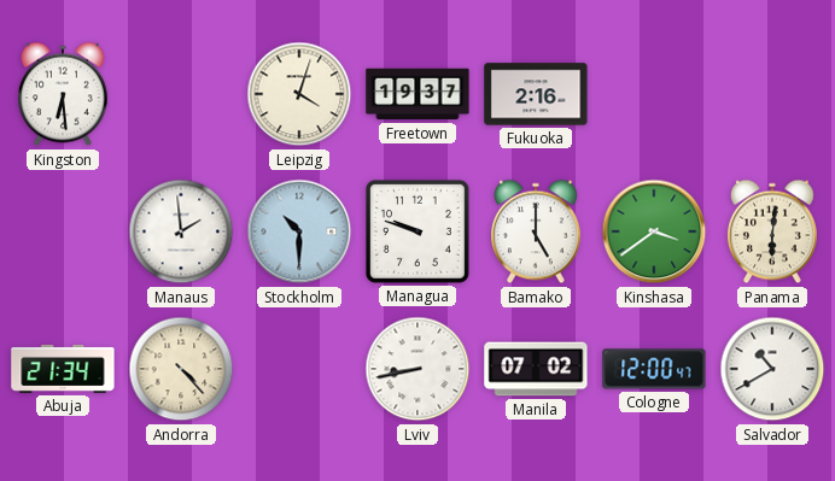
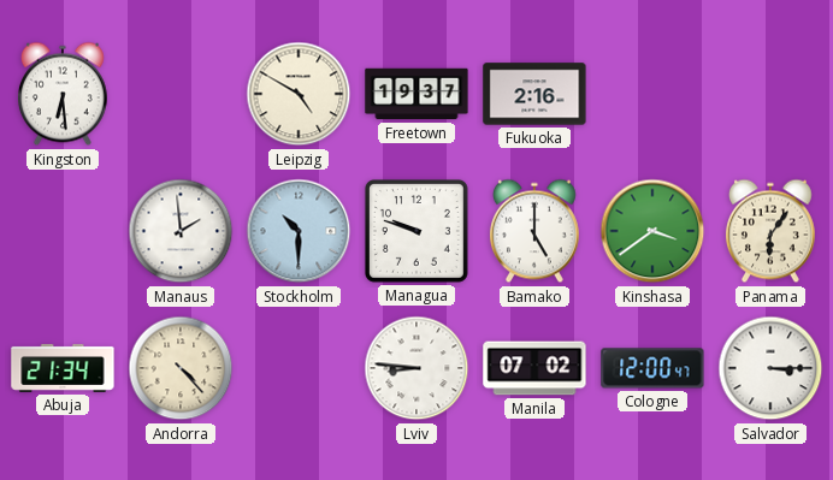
Leipzig: 4:03 -> 4:50 (299, 94)
Panama: 6:01 -> 6:06 (770, 231)
Lviv: 8:43 -> 8:46 (416, 368)
Salvador: 10:40 -> 3:15 (770, 368)
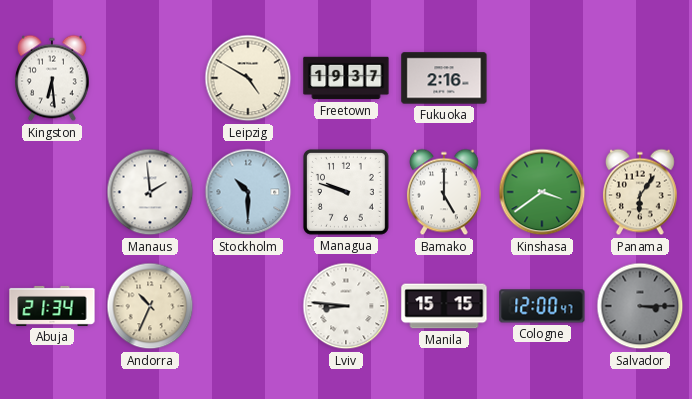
Andorra: 4:23 -> 10:34 (150, 306)
Manila: 07:02 -> 15:15 (444, 306)
Salvador dial: white -> grey (640, 306)
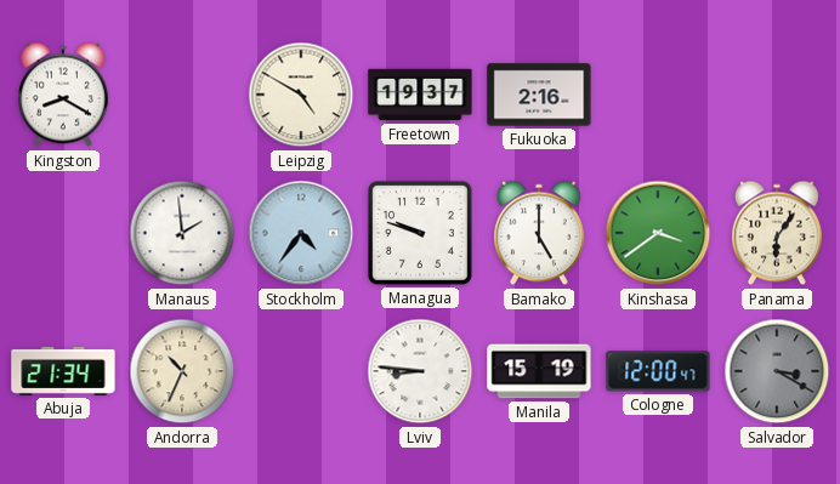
Kingston: 6:29 -> 8:20 (63, 95)
Stockholm: 10:30 -> 4:36 (301, 233)
Manila: 15:15 -> 15:19 (539, 371)
Salvador: 3:15 -> 3:20 (777, 371)
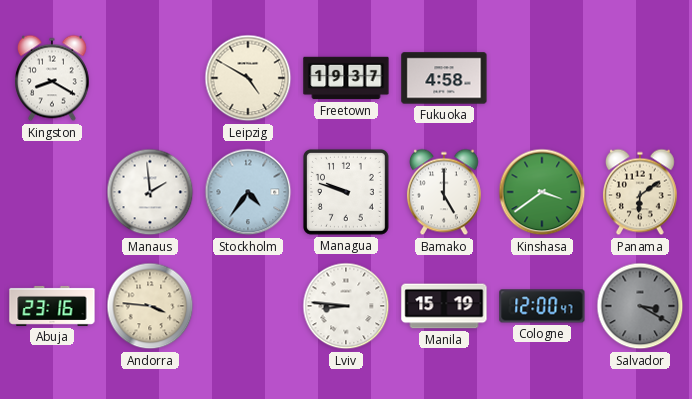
Fukuoka: 2:16 -> 4:58 (444, 78)
Panama: 6:06 -> 6:09 (640, 192)
Abuja: 21:34 -> 23:16 (52, 306)
Andorra: 10:34 -> 3:46 (150, 306)
